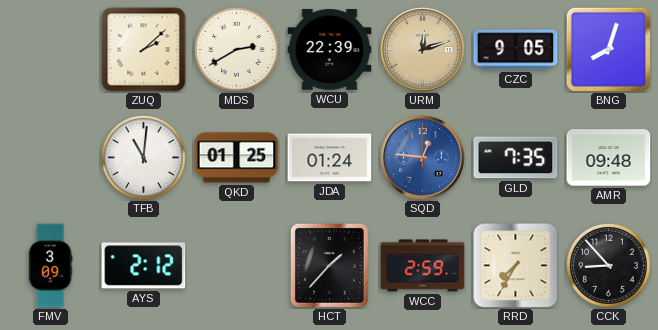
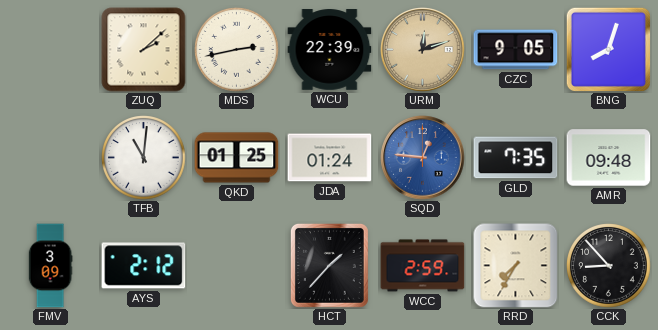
MDS: 2:40 -> 2:43 (237, 50)
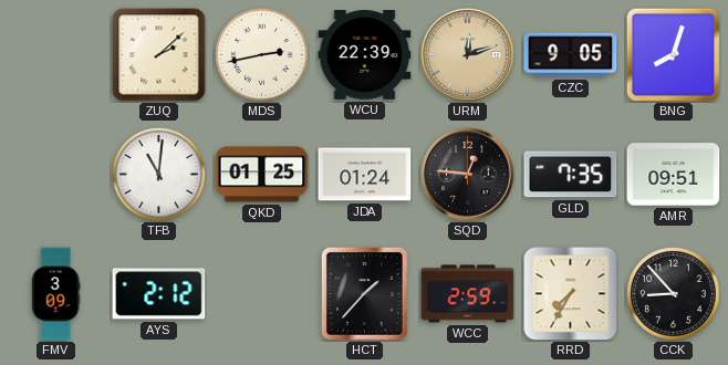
SQD dial: blue -> black (468, 175)
AMR: 09:48 -> 09:51 (674, 175)
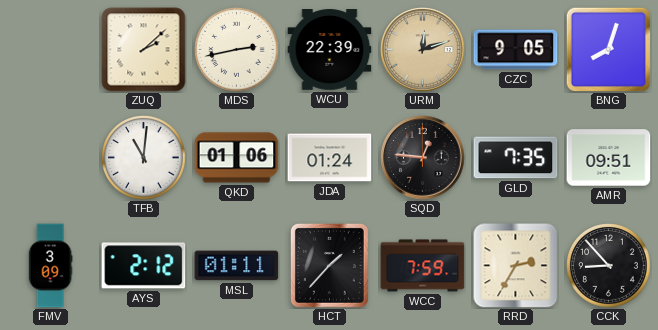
QKD: 01:25 -> 01:06 (237, 158)
MSL: none -> 01:11 (237, 266)
WCC: 2:59 -> 7:59 (423, 266)
RRD: 7:35 -> 2:35 (516, 266)
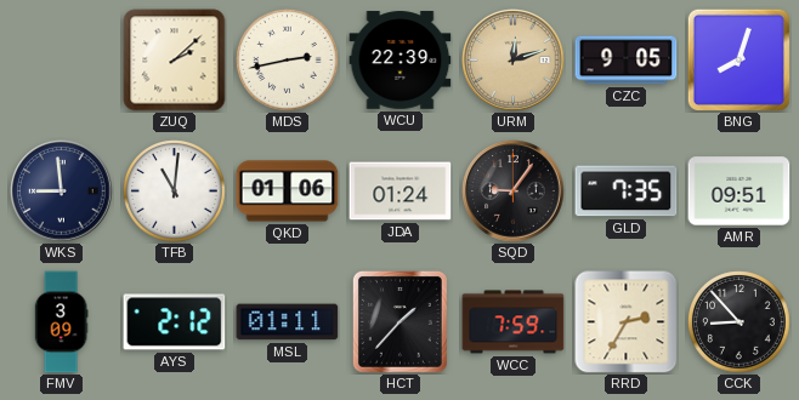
WKS: none -> 8:59 (62, 192)
SQD: 12:46 -> 9:06 (514, 192)
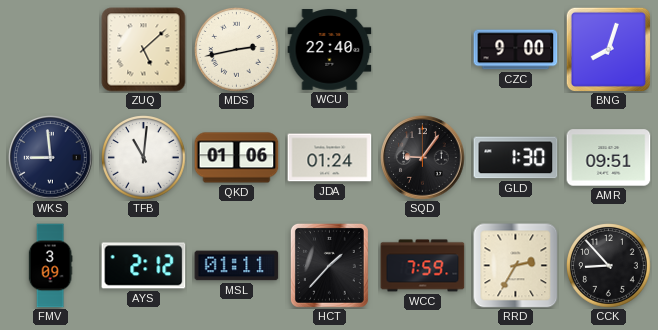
ZUQ: 2:08 -> 5:08 (144, 50)
WCU: 22:39 -> 22:40 (330, 50)
URM: 12:12 -> none (514, 61)
CZC: 9:05 -> 9:00 (516, 50)
GLD: 7:35 -> 1:30 (516, 158)
